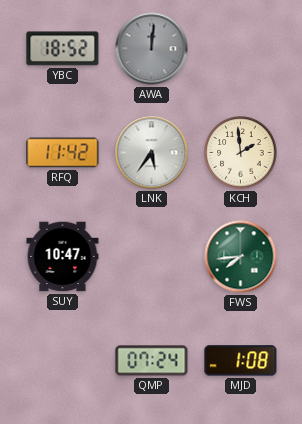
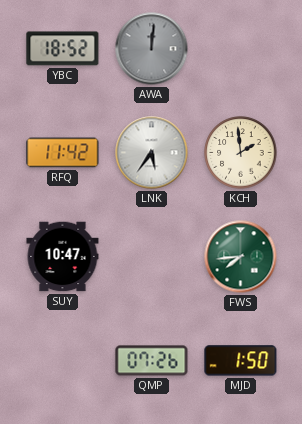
QMP: 07:24 -> 07:26 (152, 361)
MJD: 1:08 -> 1:50 (241, 361)
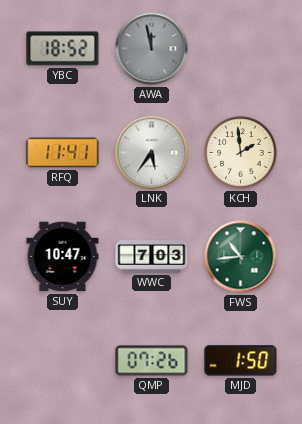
AWA: 12:01 -> 11:58 (152, 49)
RFQ: 11:42 -> 11:41 (63, 153)
WWC: none -> 7:03 (152, 257)
FWS: 7:44 -> 10:44 (241, 257)
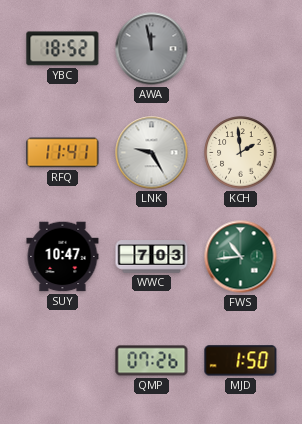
LNK: 5:36 -> 9:25 (152, 153)
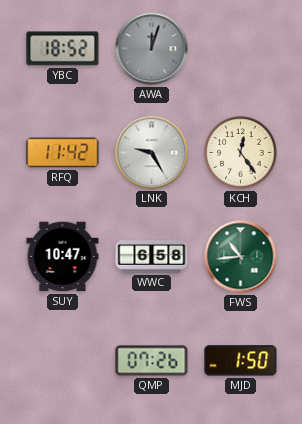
AWA: 11:58 -> 12:03 (152, 49)
RFQ: 11:41 -> 11:42 (63, 153)
KCH: 1:59 -> 12:24 (241, 153)
WWC: 7:03 -> 6:58 (152, 257)
